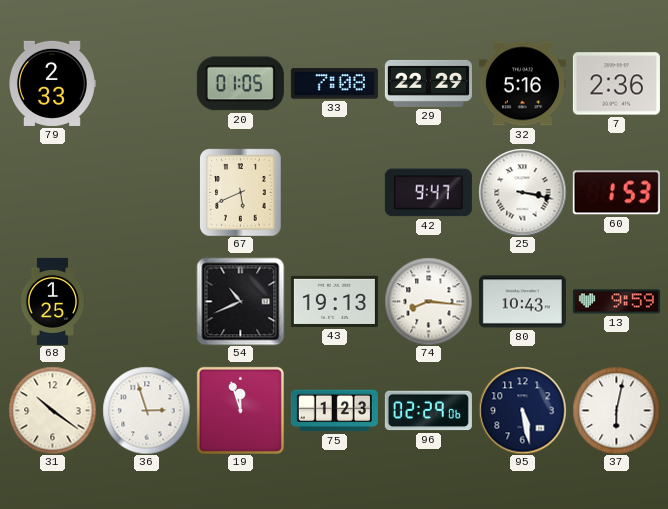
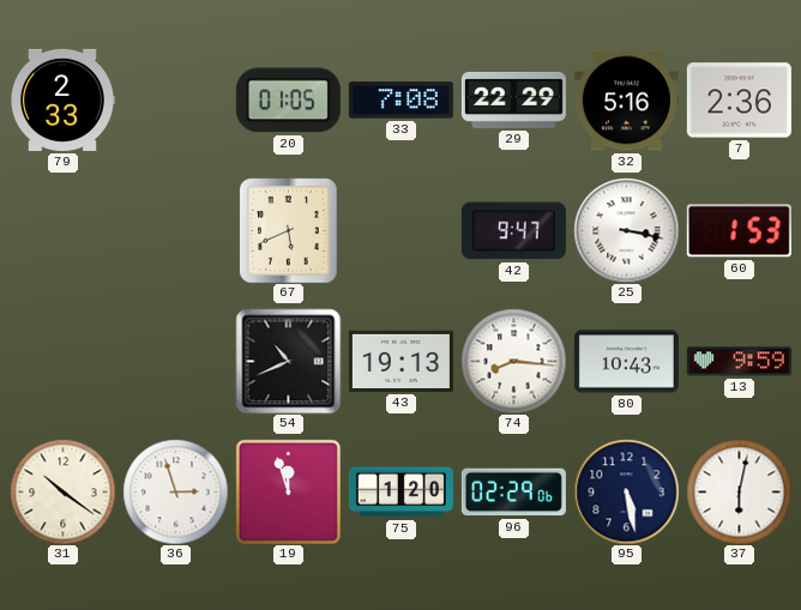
68: 1:25 -> none (53, 301)
75: 1:23 -> 1:20 (401, 493)
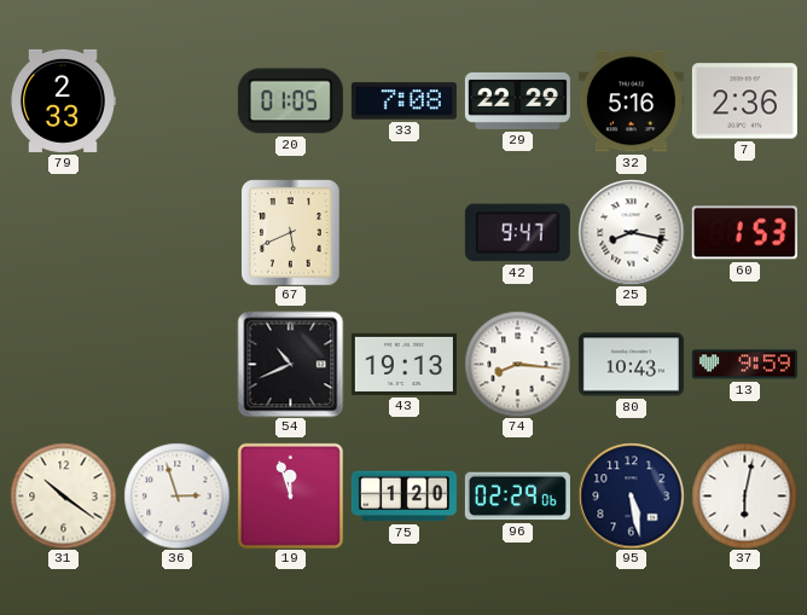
25: 3:17 -> 8:17 (631, 232)
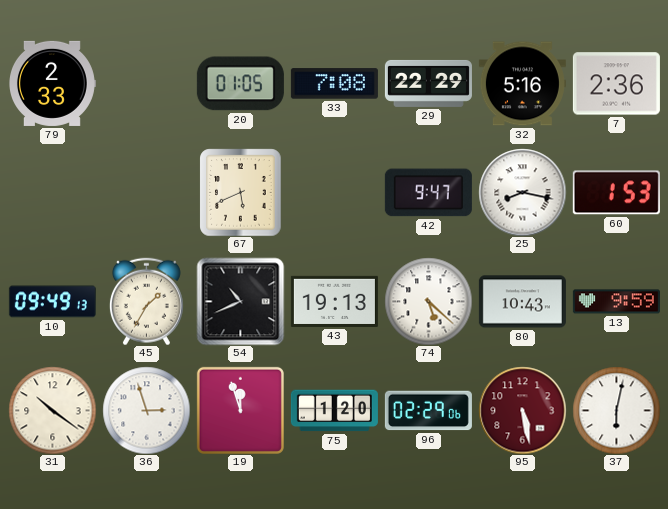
10: none -> 09:49 (52, 302)
45: none -> 1:35 (146, 301)
74: 8:16 -> 5:22 (428, 301)
95 dial: navy -> burgundy (522, 410)
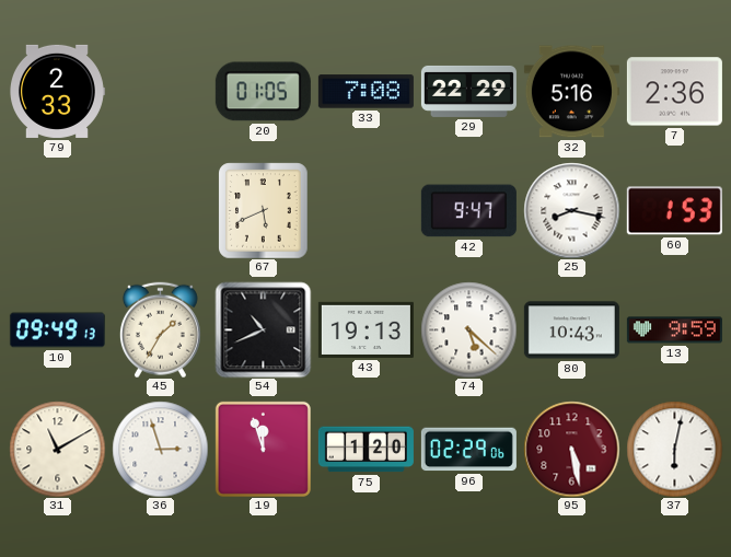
31: 10:21 -> 11:10 (57, 449)
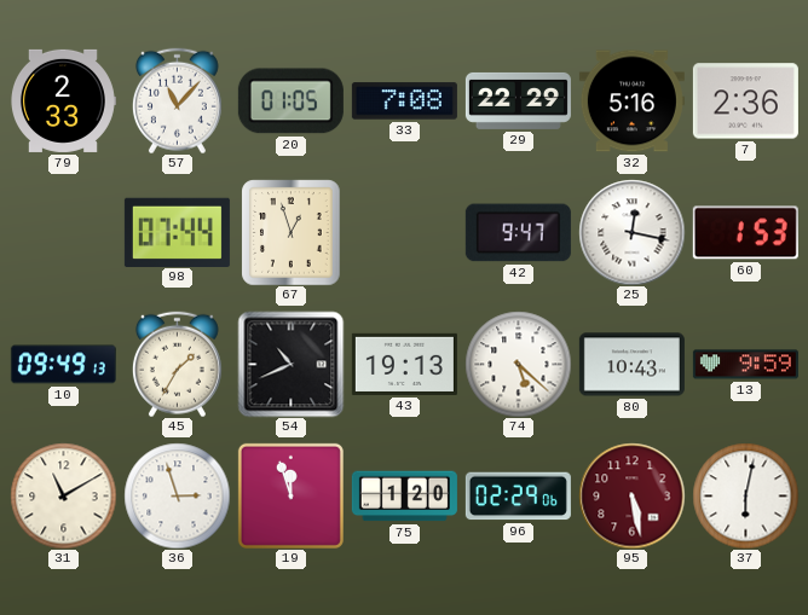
57: none -> 11:07 (177, 100)
98: none -> 07:44 (177, 232)
67: 5:41 -> 12:57 (292, 232)
25: 8:17 -> 12:17 (631, 232)
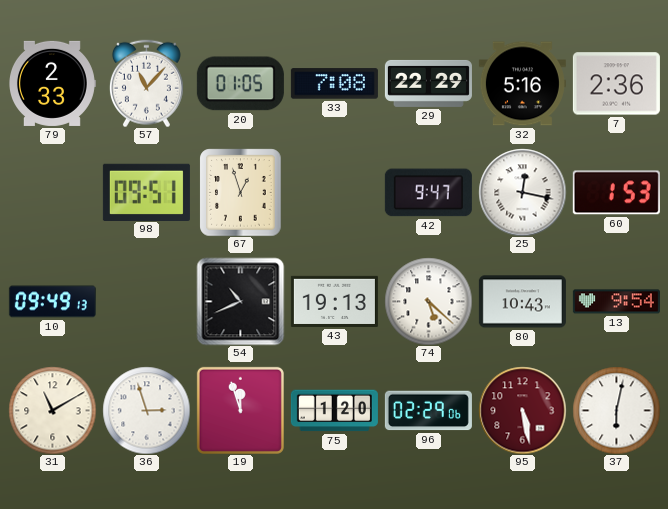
98: 07:44 -> 09:51 (146, 192)
45: 1:35 -> none (177, 364)
13: 9:59 -> 9:54 (616, 302)
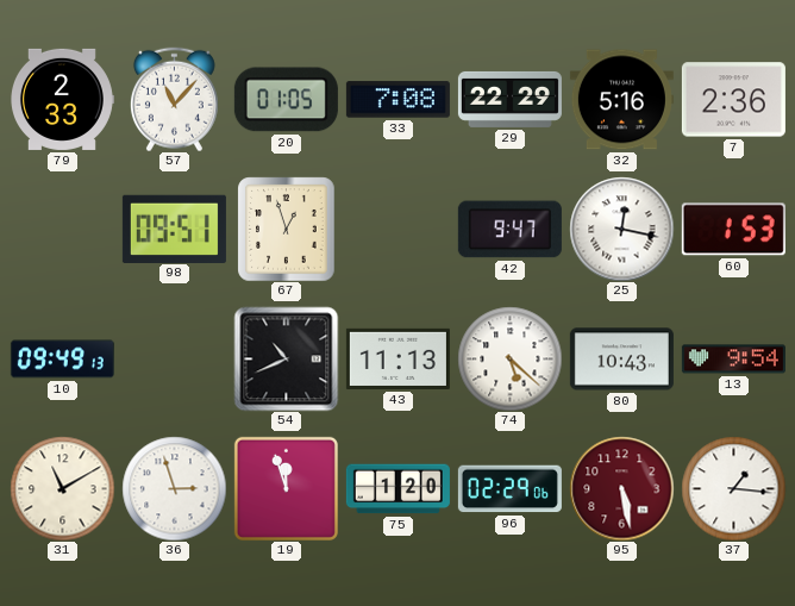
43: 19:13 -> 11:13 (397, 358)
37: 6:02 -> 1:16 (733, 488)
